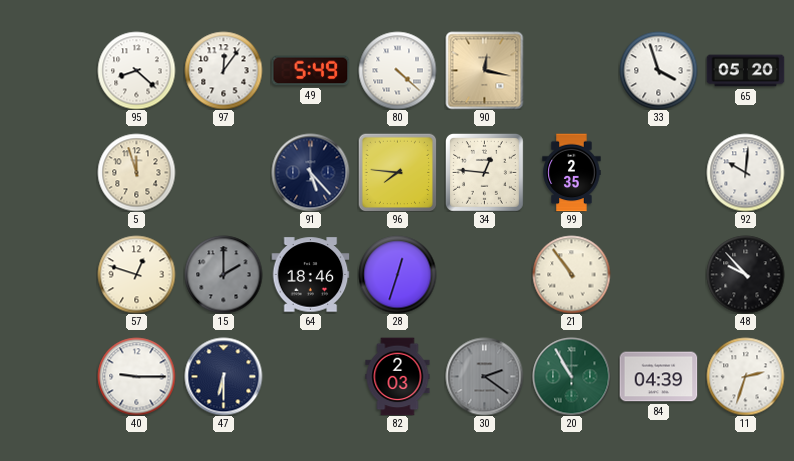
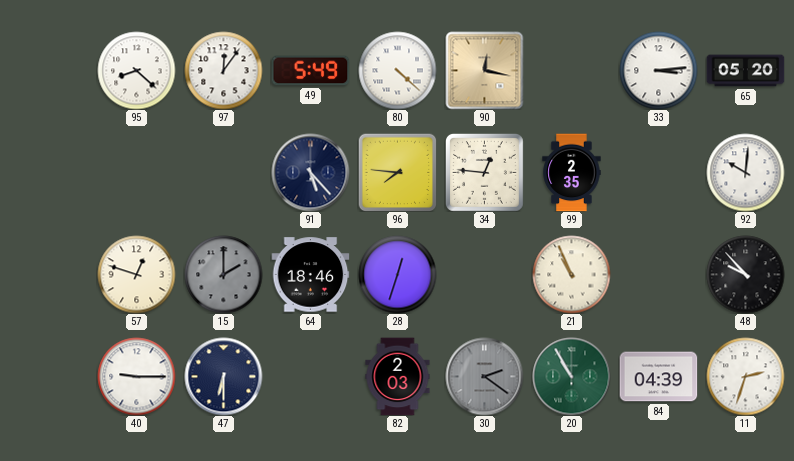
33: 3:57 -> 3:14 (658, 70)
5: 11:57 -> none (136, 172)
21: 10:54 -> 10:56 (571, 274)
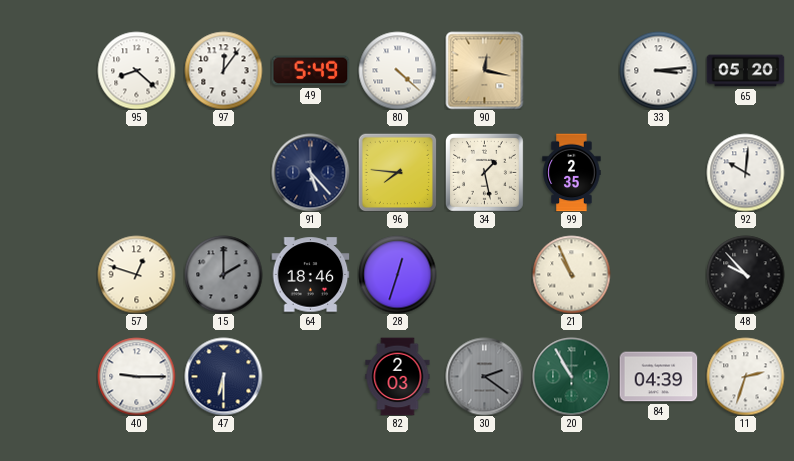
34: 12:46 -> 1:28 (484, 172)
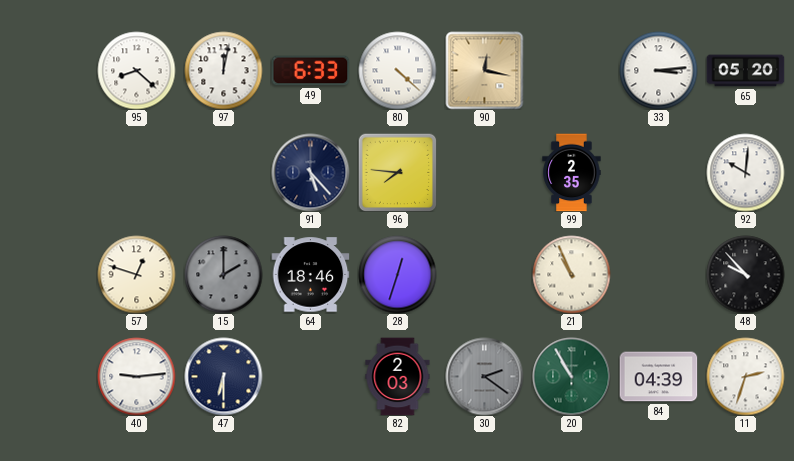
97: 12:06 -> 12:02 (223, 70)
49: 5:49 -> 6:33 (310, 71)
34: 1:28 -> none (484, 172)
40: 9:15 -> 9:14 (136, 376)
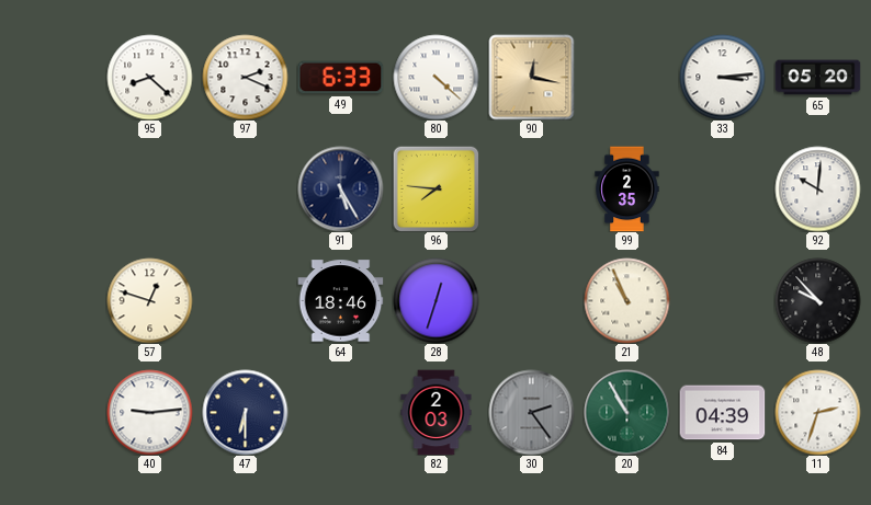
97: 12:02 -> 2:19 (245, 77)
91: 5:23 -> 5:25 (340, 188)
15: 2:00 -> none (223, 274)
30: 2:21 -> 2:24 (531, 412)
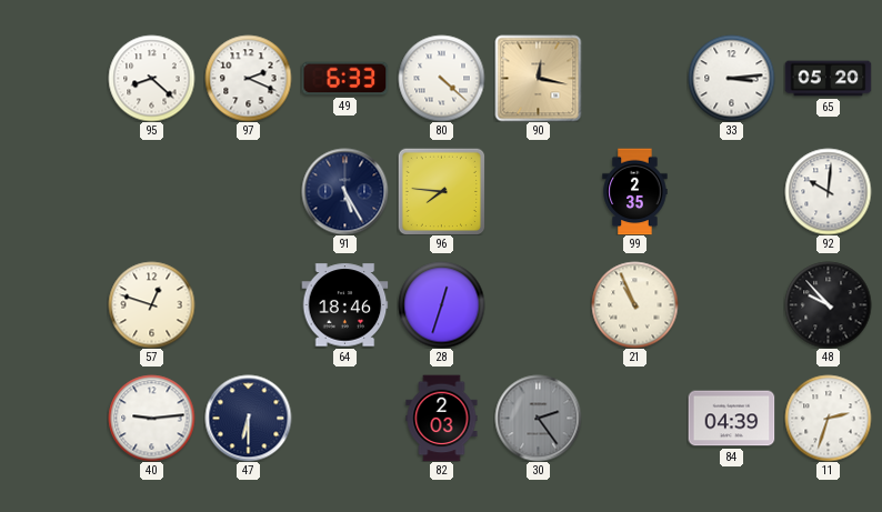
20: 10:55 -> none (626, 412)
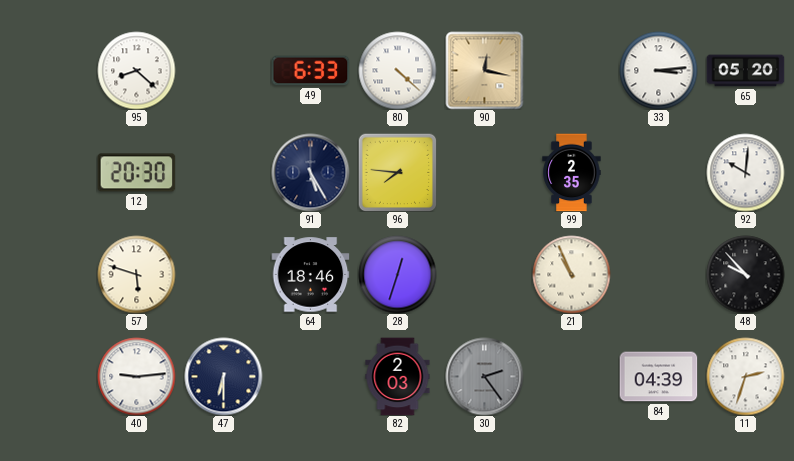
97: 2:19 -> none (248, 78)
12: none -> 20:30 (136, 173)
57: 12:48 -> 5:48 (136, 274)
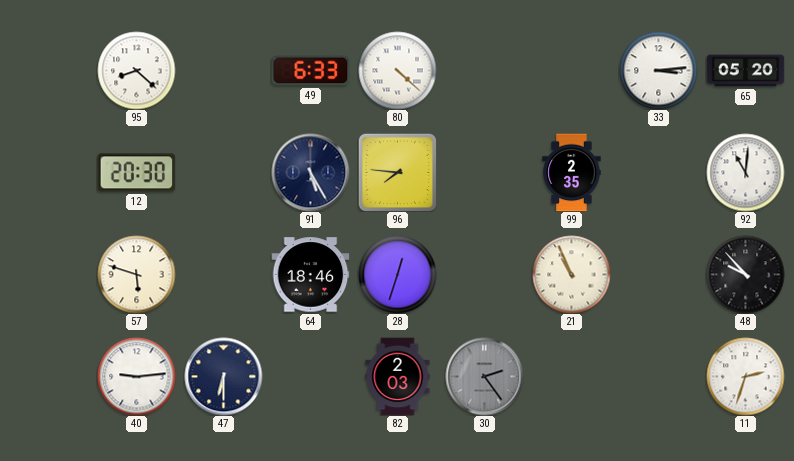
90: 12:17 -> none (484, 70)
92: 10:01 -> 11:01 (745, 172)
84: 04:39 -> none (658, 377)
